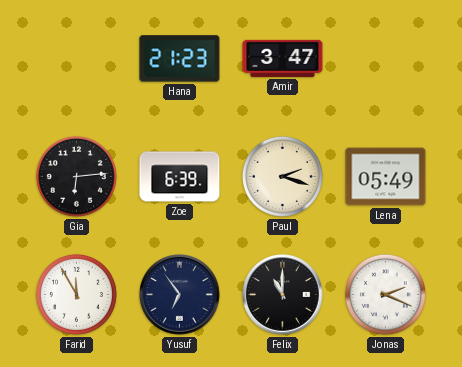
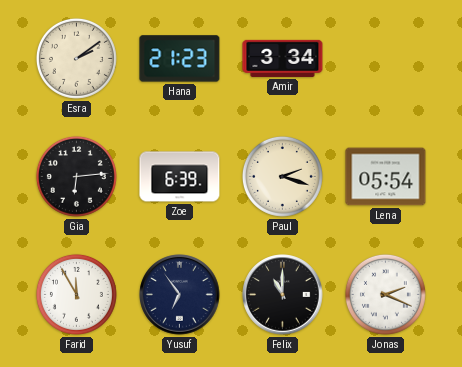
Esra: none -> 2:09 (76, 58)
Amir: 3:47 -> 3:34 (283, 58)
Lena: 05:49 -> 05:54 (386, 177)
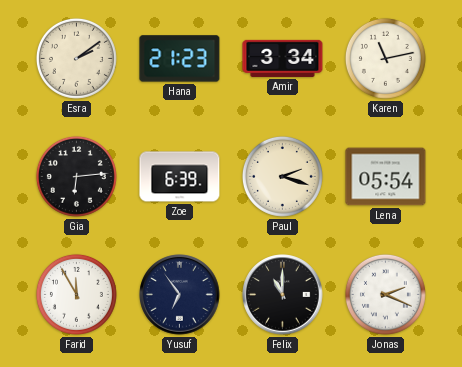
Karen: none -> 11:13 (385, 58)
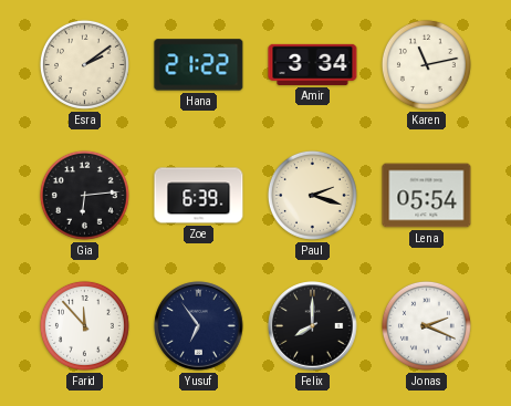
Hana: 21:23 -> 21:22 (199, 65)
Farid: 11:55 -> 11:53 (84, 325)
Felix: 11:00 -> 8:00 (313, 326)
